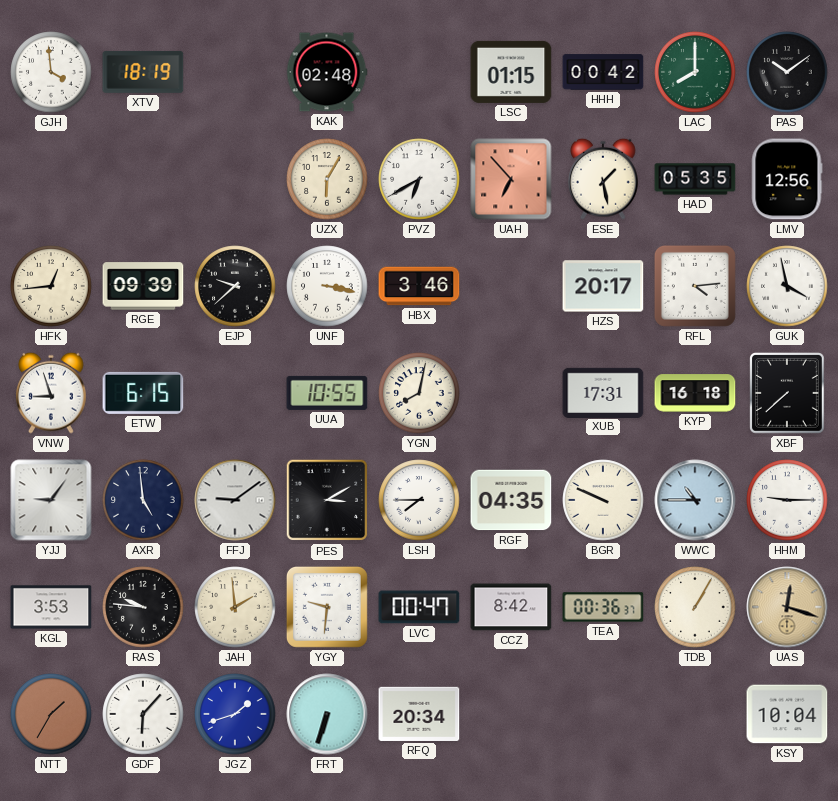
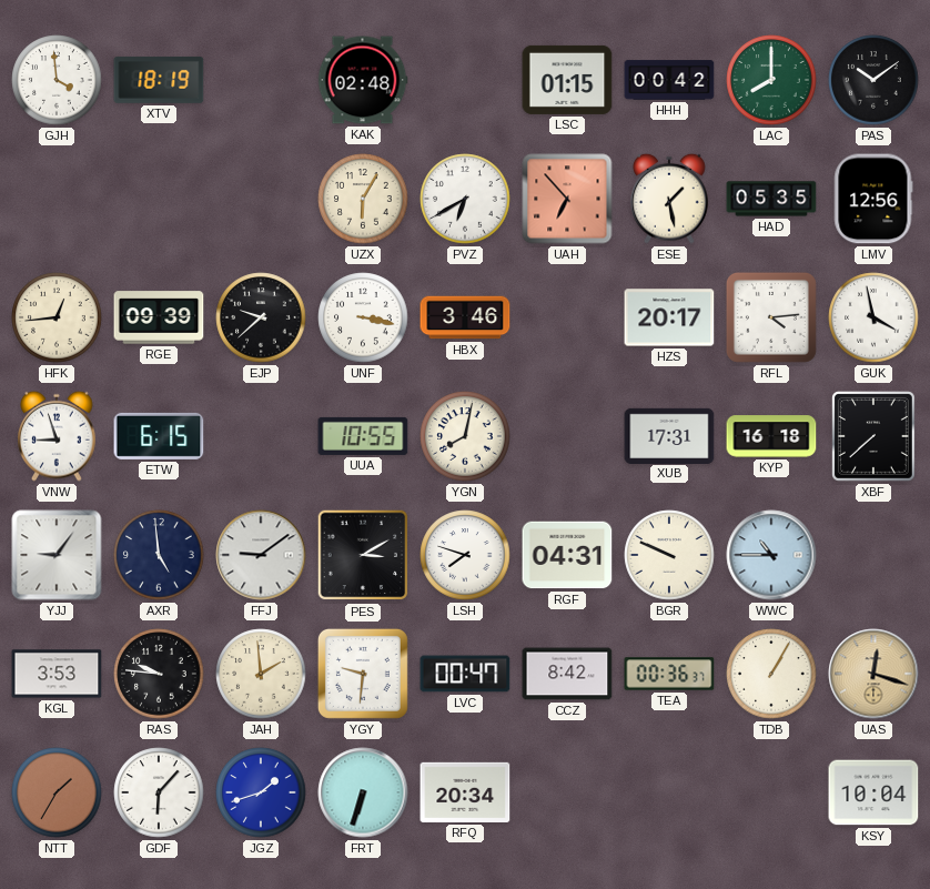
LSH: 7:45 -> 7:48 (465, 555)
RGF: 04:35 -> 04:31 (567, 555)
HHM: 9:15 -> none (787, 500)
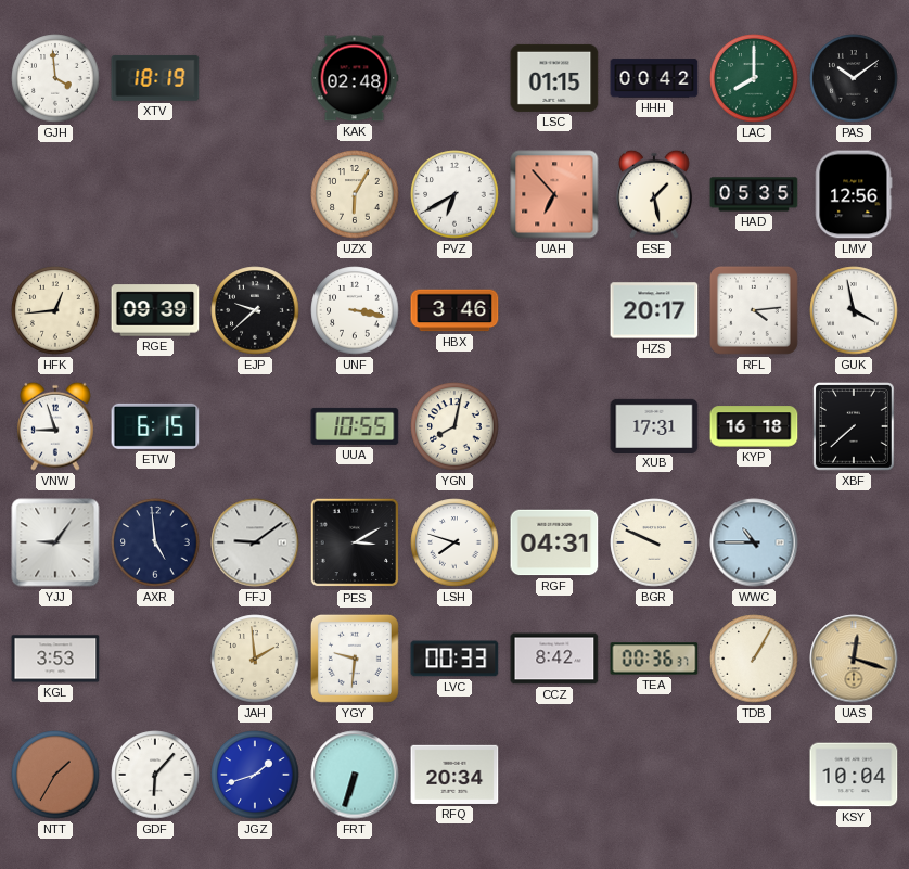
RAS: 9:46 -> none (159, 674)
LVC: 00:47 -> 00:33 (454, 659)
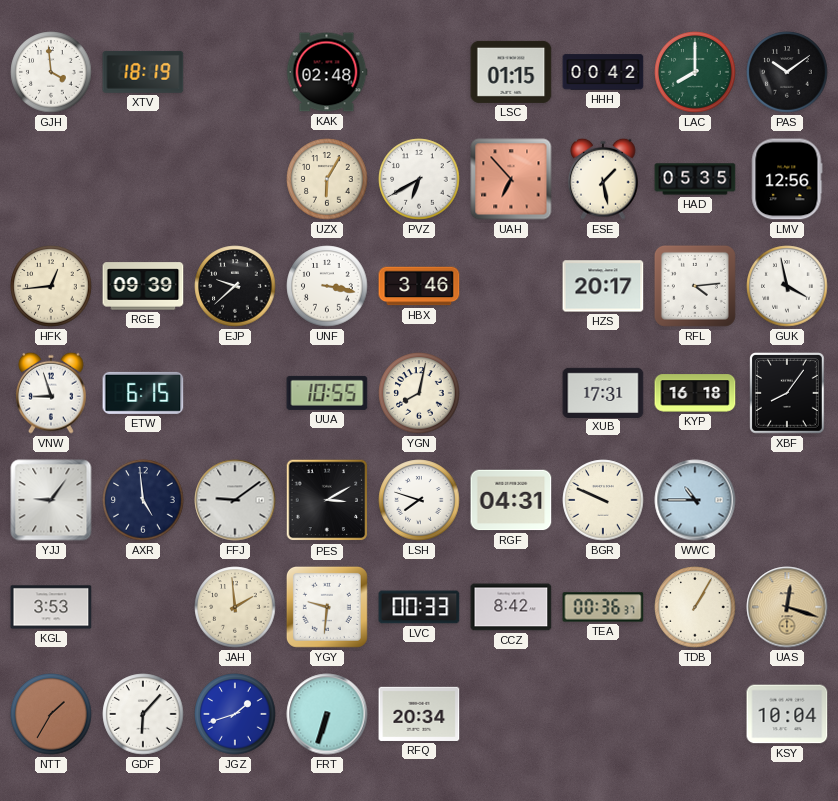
XBF: 7:38 -> 8:06 (788, 394)
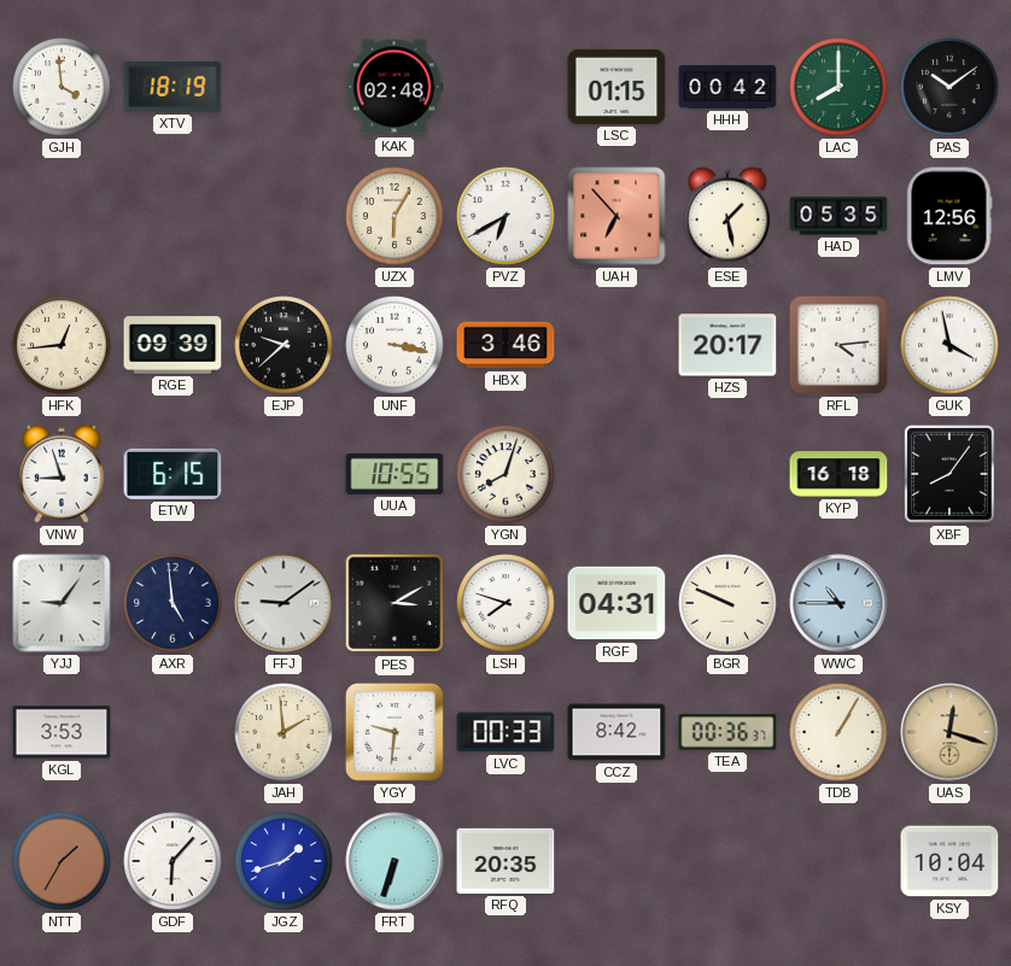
YGN: 8:02 -> 8:03 (505, 474)
XUB: 17:31 -> none (603, 392)
RFQ: 20:34 -> 20:35 (505, 861)
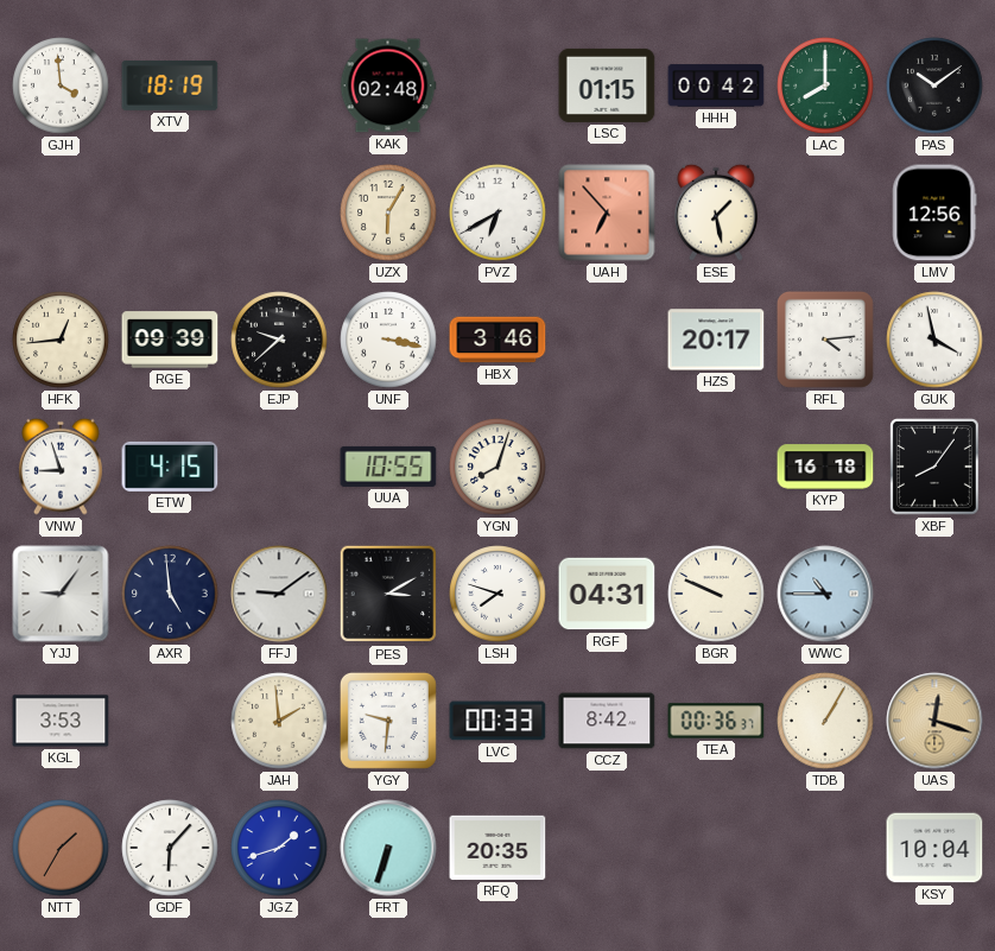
HAD: 05:35 -> none (838, 216)
ETW: 6:15 -> 4:15 (170, 467)
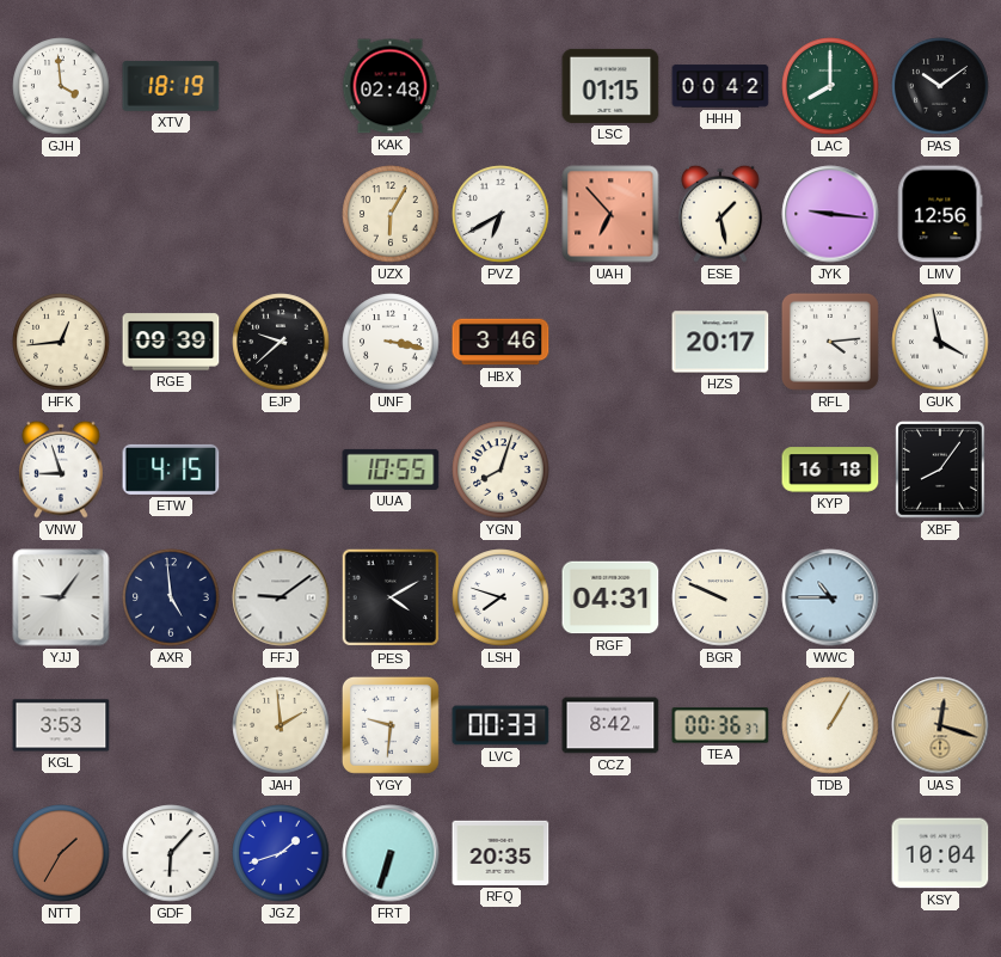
JYK: none -> 9:16 (830, 214)
PES: 3:10 -> 4:10 (391, 597)
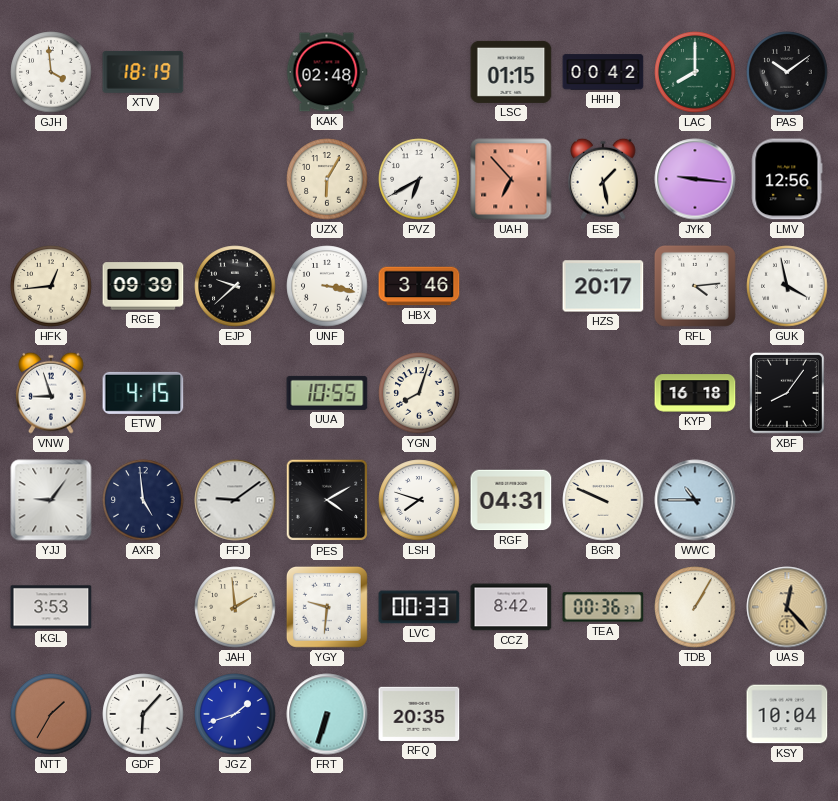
UAS: 12:18 -> 12:23 (787, 607)
